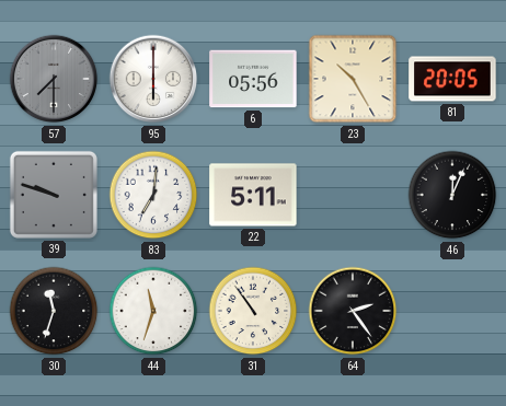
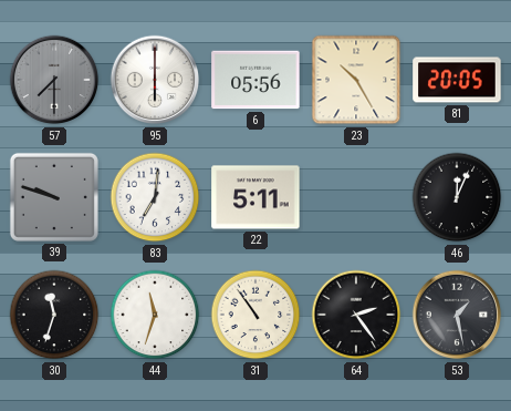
53: none -> 1:28 (457, 315)
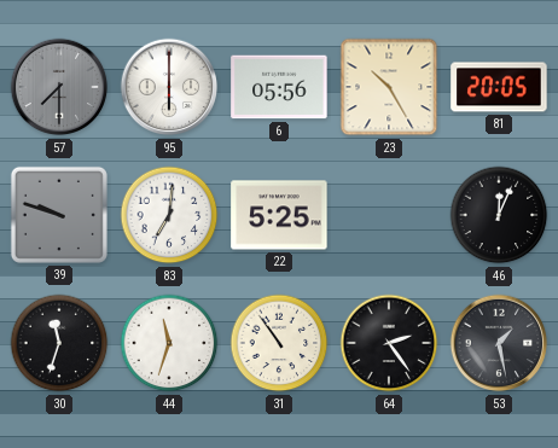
22: 5:11 -> 5:25 (279, 215)
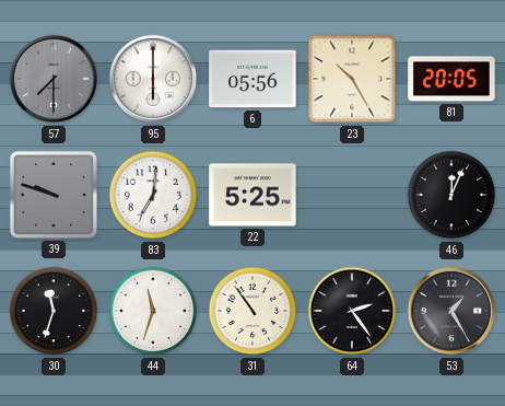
53: 1:28 -> 1:25 (451, 311)
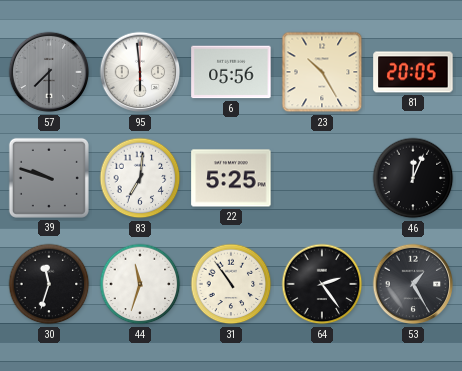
95: 6:00 -> 5:59 (140, 72)
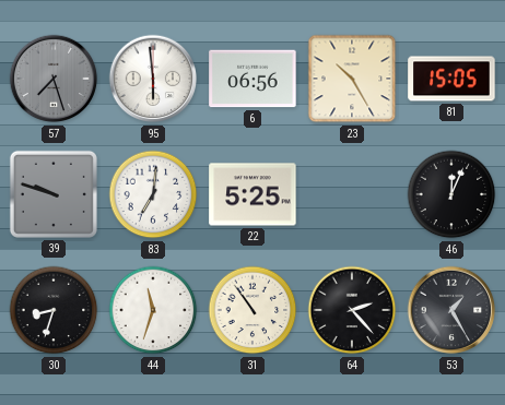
57: 7:30 -> 7:27 (54, 79)
6: 05:56 -> 06:56 (252, 79)
81: 20:05 -> 15:05 (451, 79)
30: 11:33 -> 8:33 (54, 310)
64: 2:24 -> 2:23 (352, 310)
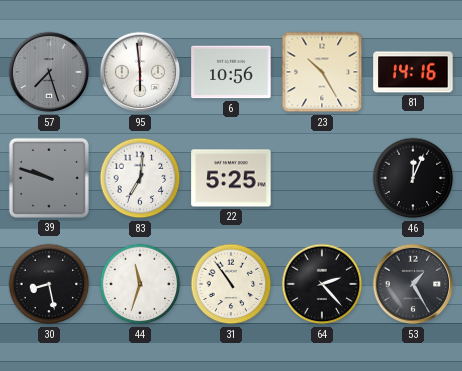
6: 06:56 -> 10:56 (231, 72)
81: 15:05 -> 14:16 (413, 72)
30: 8:33 -> 8:28 (49, 284)
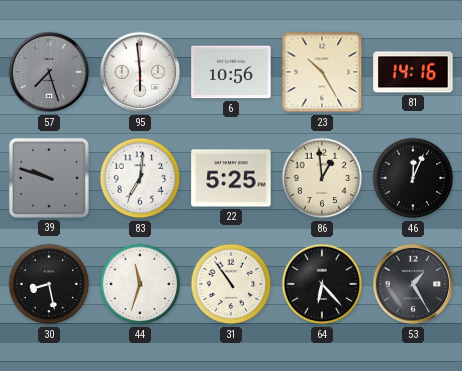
86: none -> 12:59 (322, 178)
64: 2:23 -> 6:23 (322, 284)
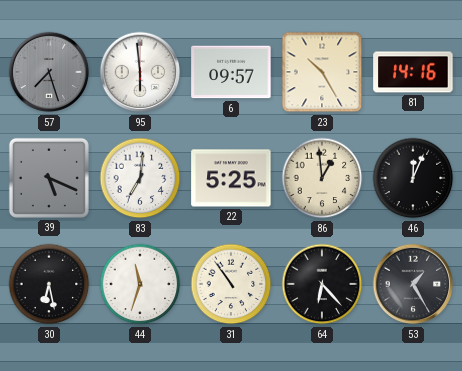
6: 10:56 -> 09:57 (231, 72)
39: 9:48 -> 5:19 (49, 178)
30: 8:28 -> 6:28 (49, 284)
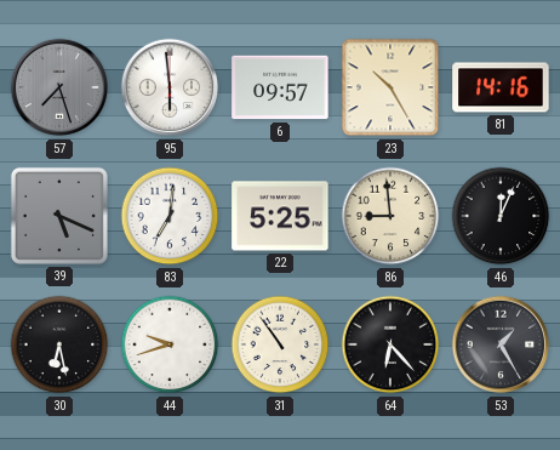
86: 12:59 -> 8:59 (390, 216)
44: 11:33 -> 9:42 (170, 344)
